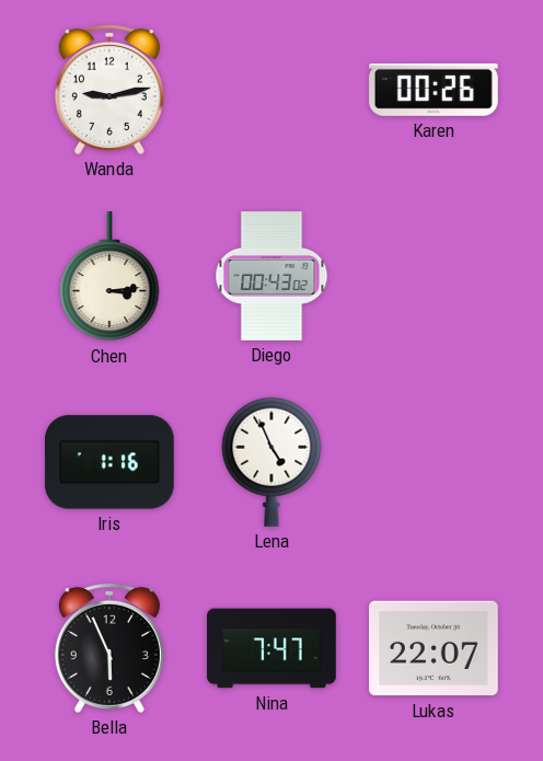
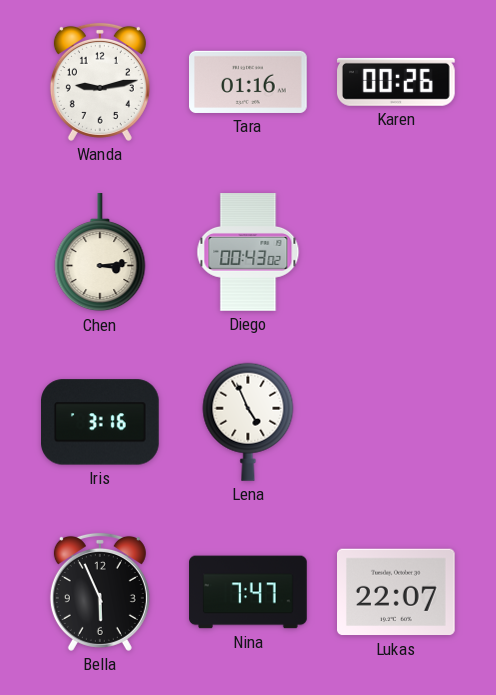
Tara: none -> 01:16 (249, 82)
Iris: 1:16 -> 3:16 (101, 422)
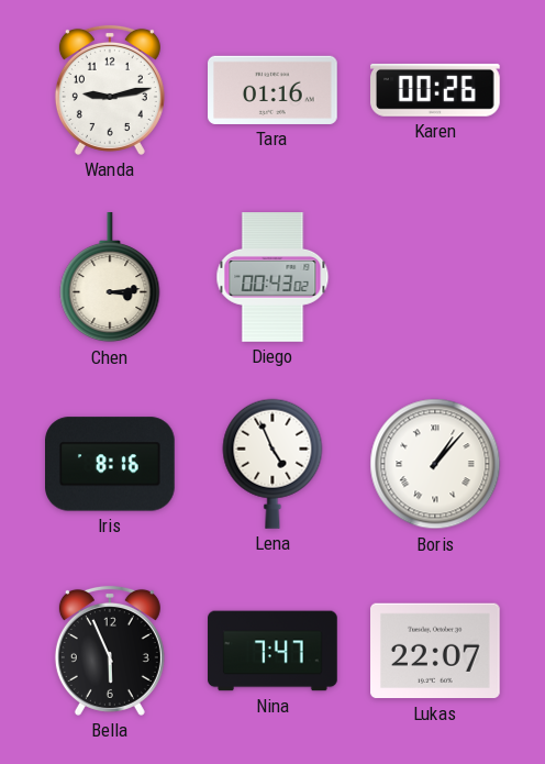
Iris: 3:16 -> 8:16 (111, 464)
Boris: none -> 1:07 (435, 464)
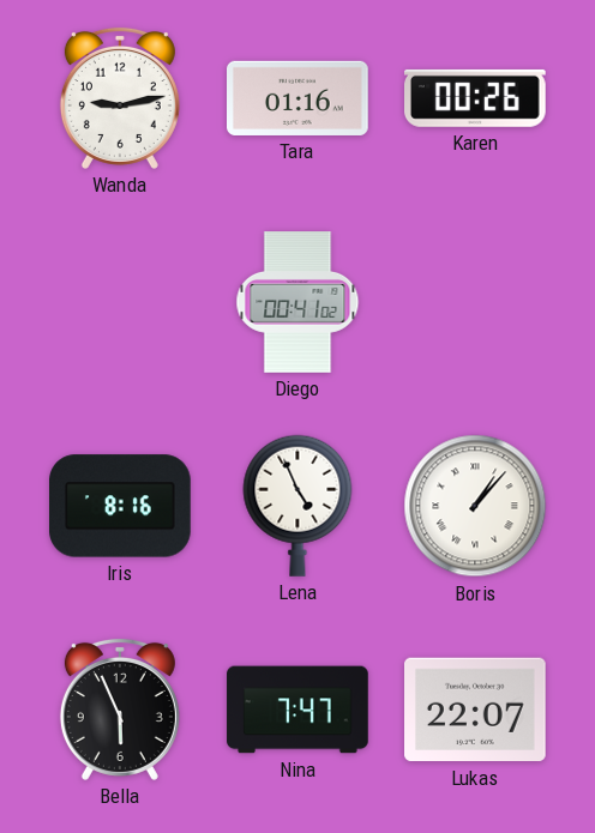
Chen: 3:14 -> none (110, 278)
Diego: 00:43 -> 00:41 (297, 302)
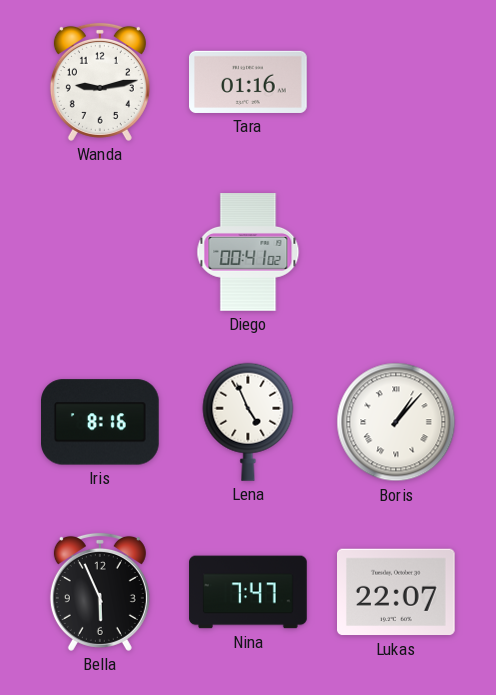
Karen: 00:26 -> none (476, 98)
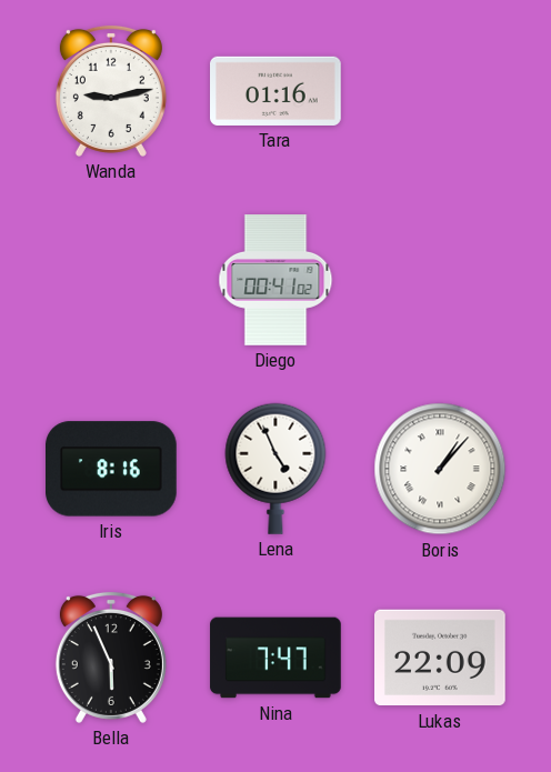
Lukas: 22:07 -> 22:09 (441, 658)
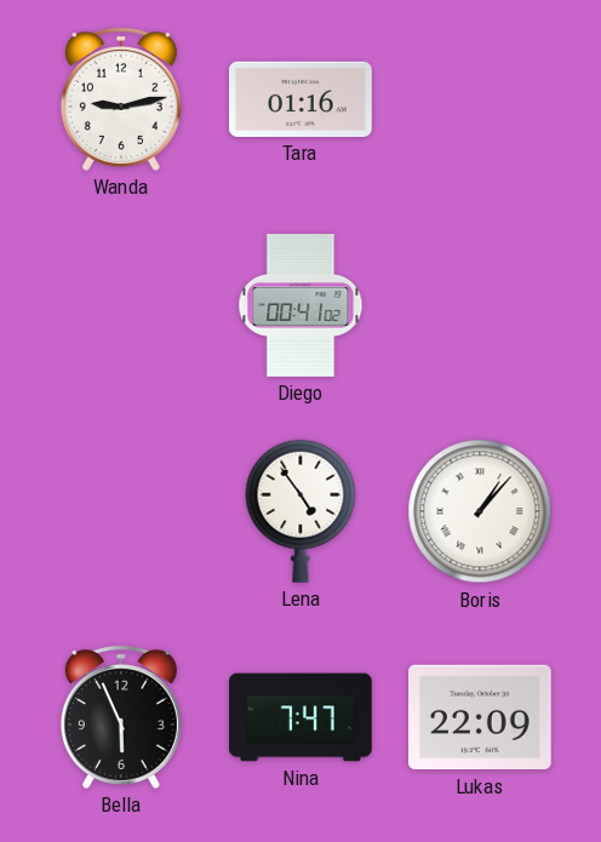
Iris: 8:16 -> none (112, 469)
Lena: 4:56 -> 4:54 (300, 511)
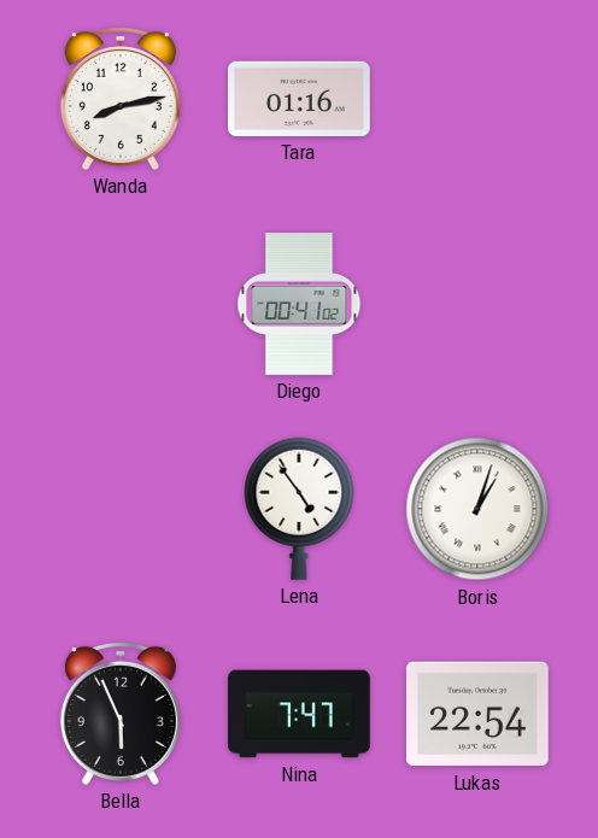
Wanda: 9:13 -> 8:13 (121, 99)
Boris: 1:07 -> 1:03 (477, 509)
Lukas: 22:09 -> 22:54 (479, 714)
